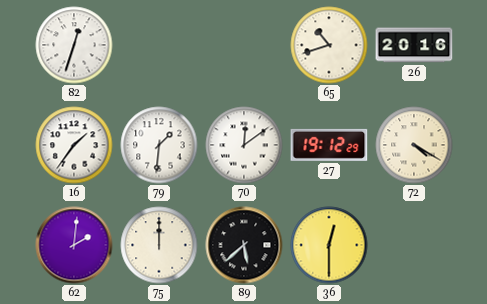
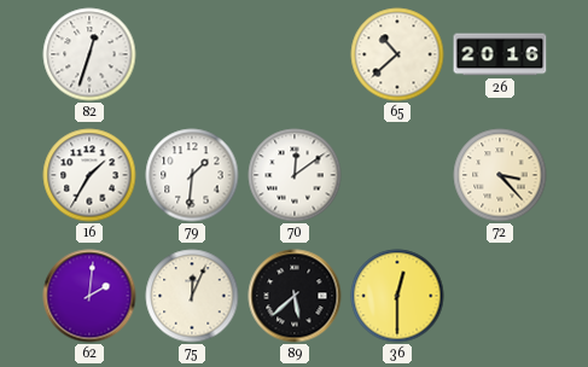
65: 10:42 -> 10:38 (397, 54)
16: 1:36 -> 1:35 (89, 175)
27: 19:12 -> none (329, 145)
72: 4:20 -> 3:23 (500, 175)
75: 12:00 -> 12:04 (192, 296)
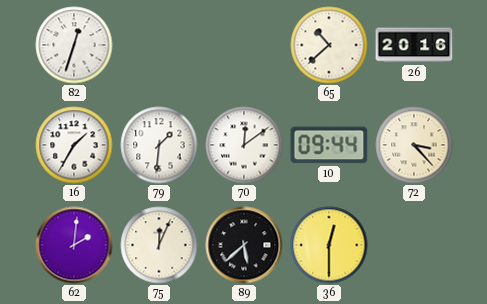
10: none -> 09:44 (329, 145)
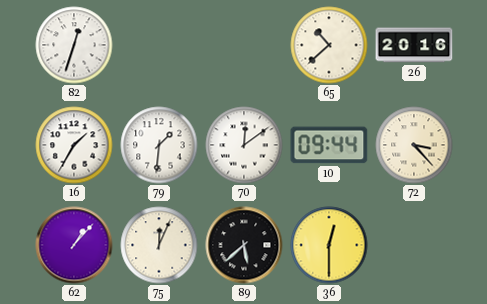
62: 2:01 -> 1:07 (74, 245)
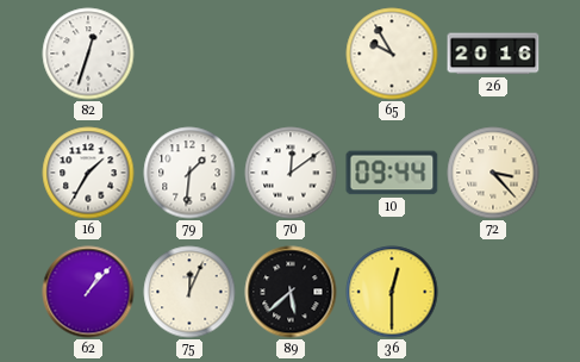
65: 10:38 -> 9:55 (392, 54)
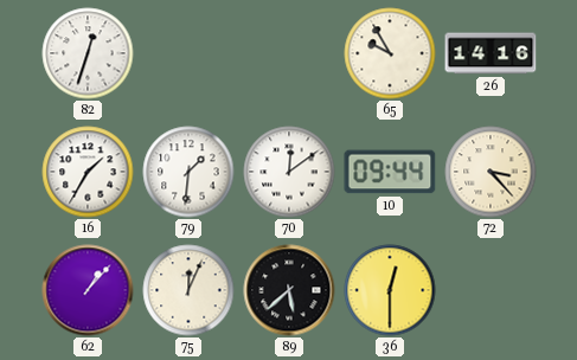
26: 20:16 -> 14:16 (491, 53)
